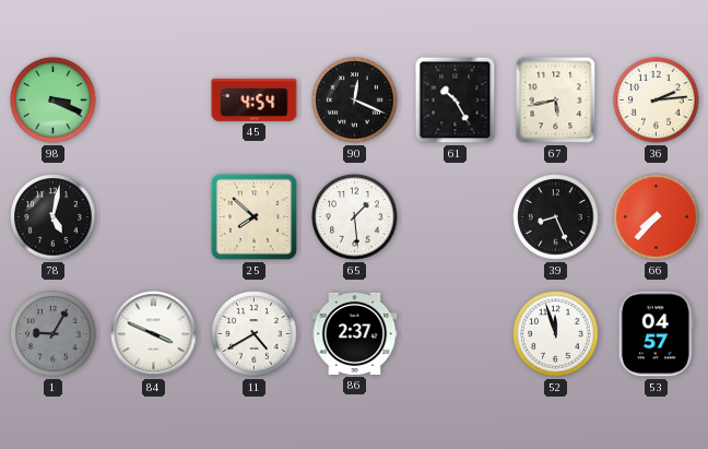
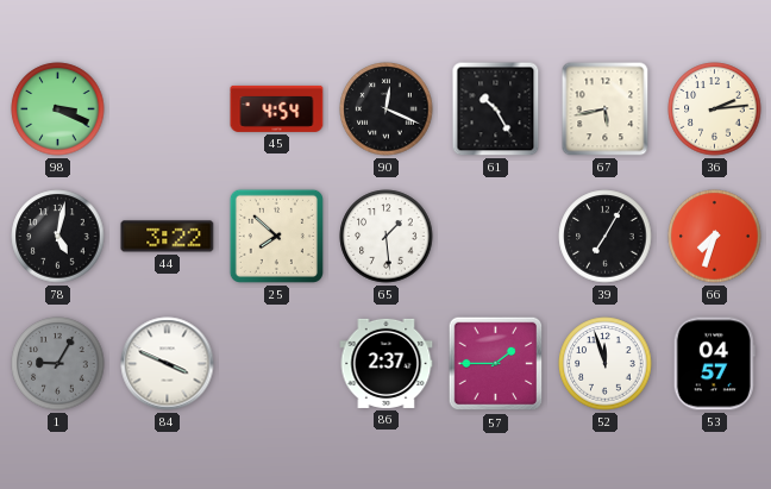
44: none -> 3:22 (168, 237)
39: 8:26 -> 7:05 (606, 237)
66: 7:37 -> 7:33 (715, 237)
11: 4:40 -> none (255, 334)
57: none -> 1:45 (496, 364)
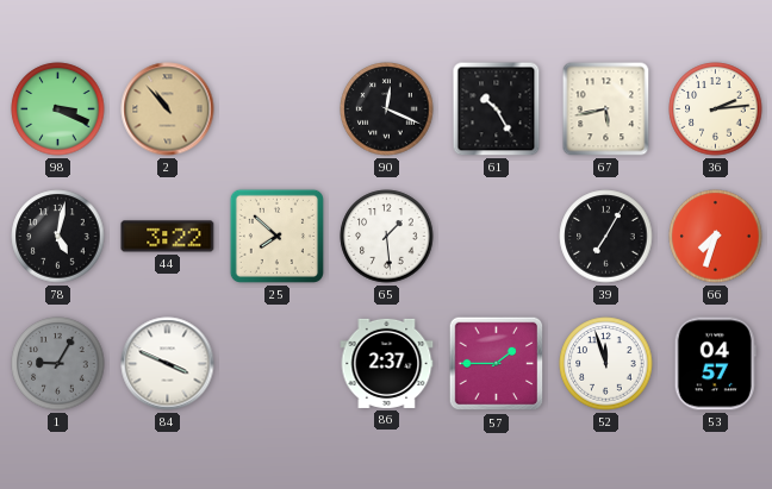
2: none -> 10:53 (168, 109)
45: 4:54 -> none (277, 108)
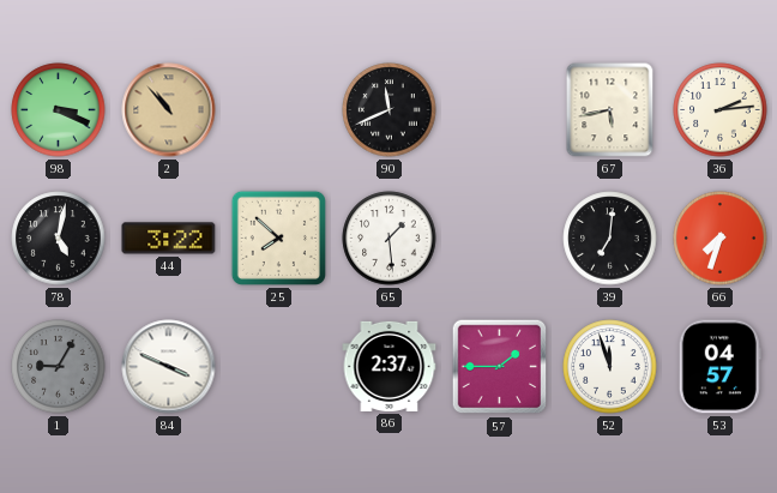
90: 12:19 -> 11:41 (390, 110)
61: 10:25 -> none (497, 109)
39: 7:05 -> 7:01 (610, 239)
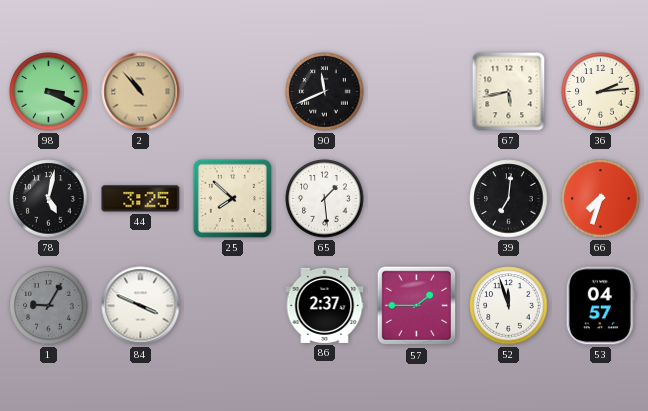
44: 3:22 -> 3:25 (141, 199)
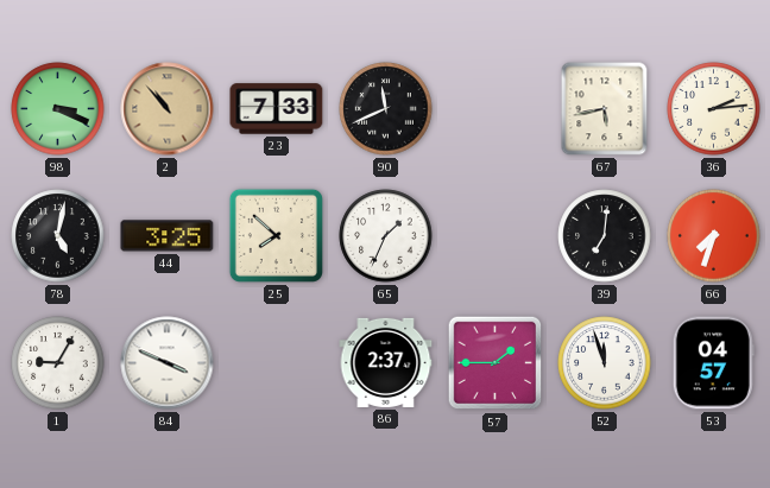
23: none -> 7:33 (277, 109)
65: 1:29 -> 1:34 (386, 236)
1 dial: grey -> white (58, 363)
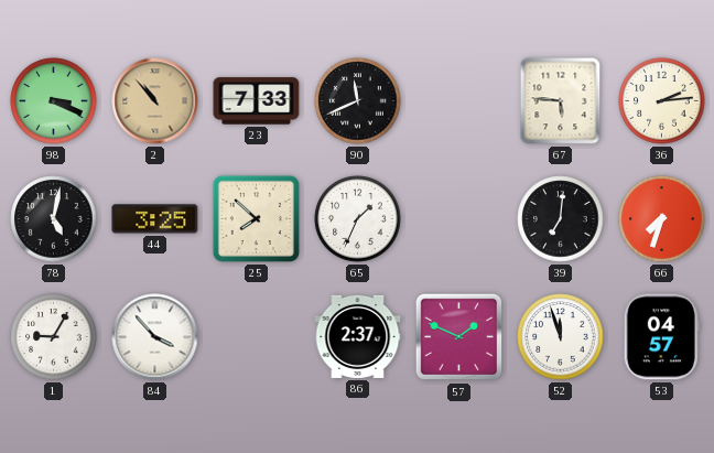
67: 5:43 -> 5:46 (561, 101)
84: 3:49 -> 3:53 (155, 337)
57: 1:45 -> 1:49 (459, 337)
